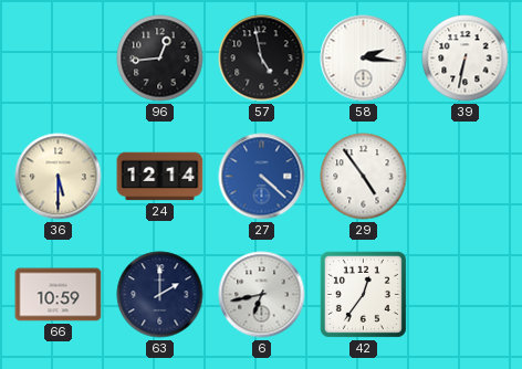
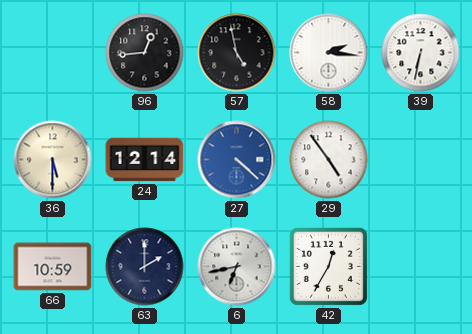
42: 12:36 -> 12:35 (328, 266)
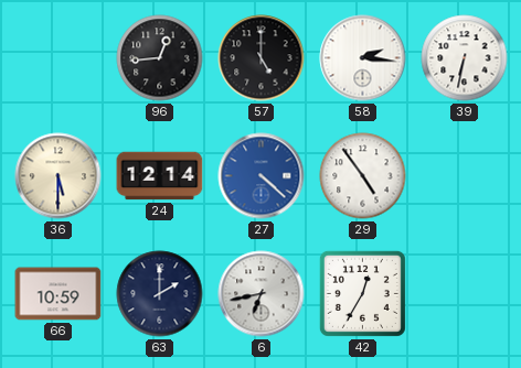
57: 4:58 -> 5:00 (262, 58)
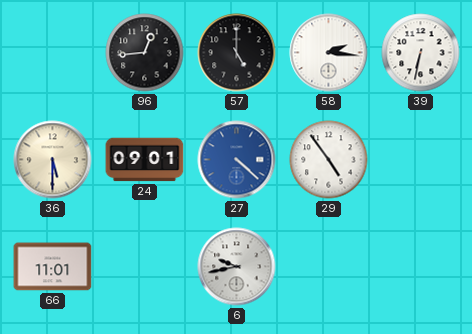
24: 12:14 -> 09:01 (145, 160)
66: 10:59 -> 11:01 (53, 267)
63: 2:00 -> none (160, 294)
6: 6:43 -> 9:43 (237, 267)
42: 12:35 -> none (362, 293)
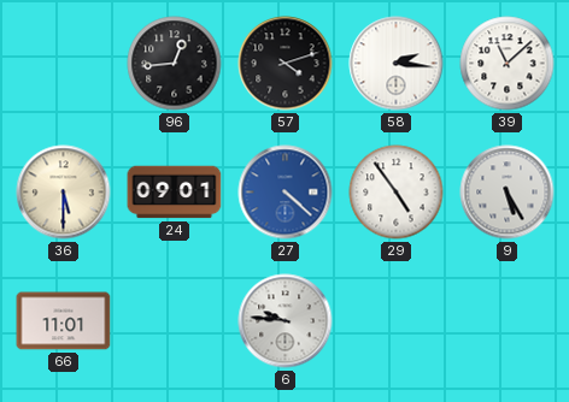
57: 5:00 -> 4:12 (286, 64)
39: 6:32 -> 11:08 (508, 64)
9: none -> 5:25 (508, 193)
6: 9:43 -> 9:46 (286, 321)
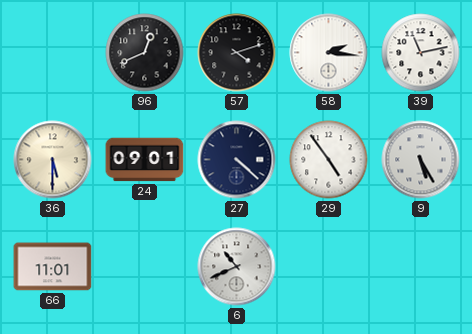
96: 12:44 -> 12:41 (145, 53)
39: 11:08 -> 11:13 (421, 53)
27 dial: blue -> navy (237, 160)
6: 9:46 -> 10:41 (237, 267)
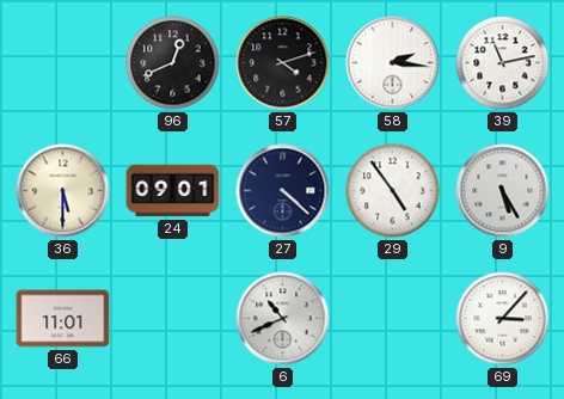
69: none -> 3:07 (503, 319)
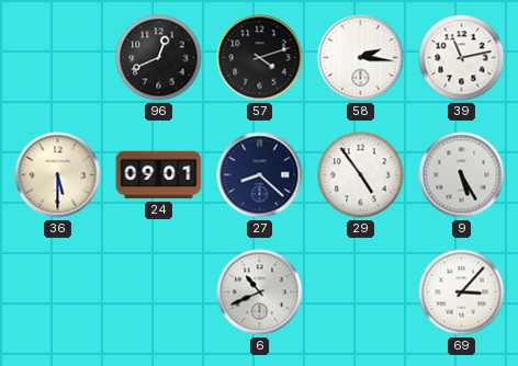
27: 4:22 -> 8:22 (260, 175)
66: 11:01 -> none (63, 319)
